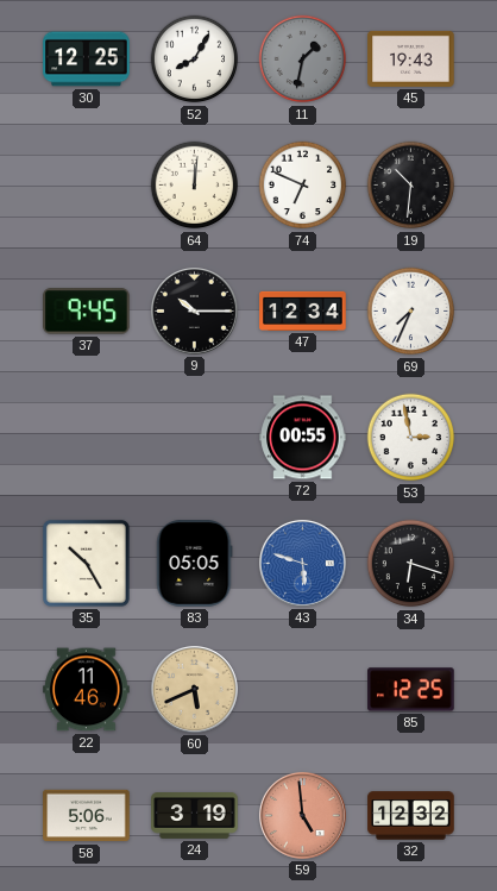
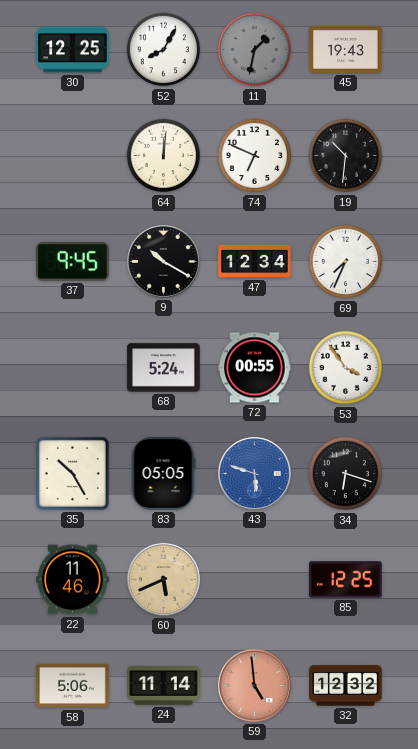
9: 10:15 -> 10:20 (164, 262)
68: none -> 5:24 (164, 368)
53: 2:58 -> 3:54 (346, 368)
24: 3:19 -> 11:14 (164, 686)
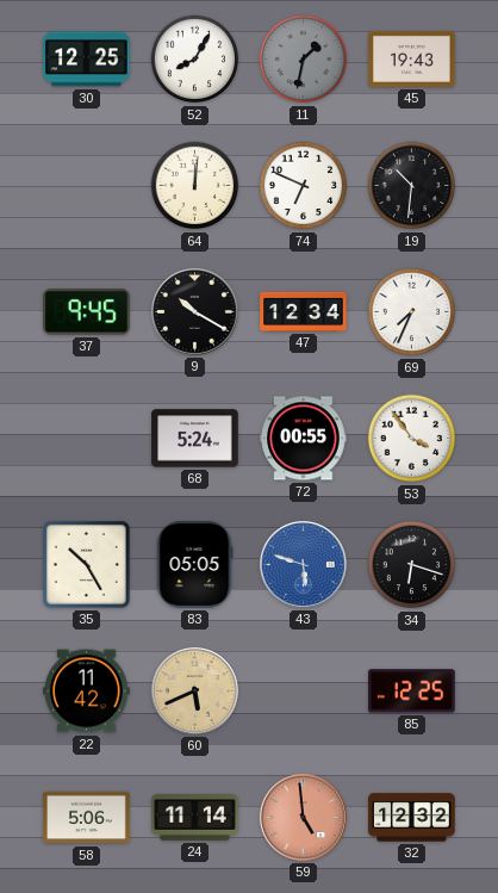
22: 11:46 -> 11:42 (87, 692)
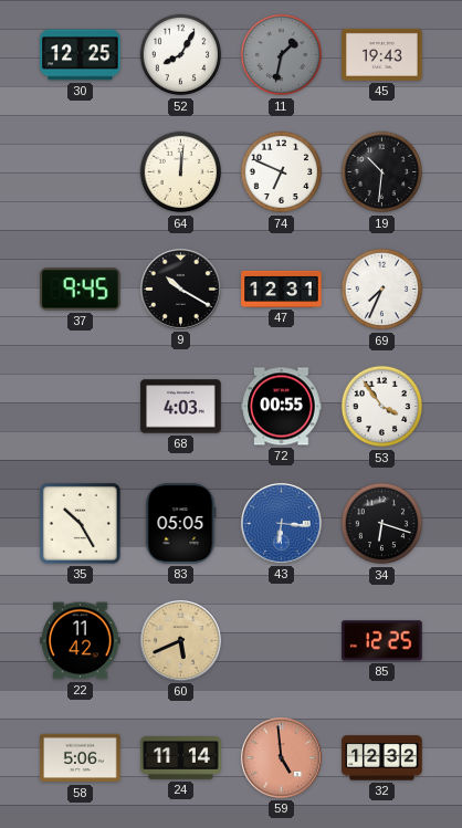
47: 12:34 -> 12:31 (282, 289)
68: 5:24 -> 4:03 (181, 407)
43: 5:48 -> 6:16 (282, 524)
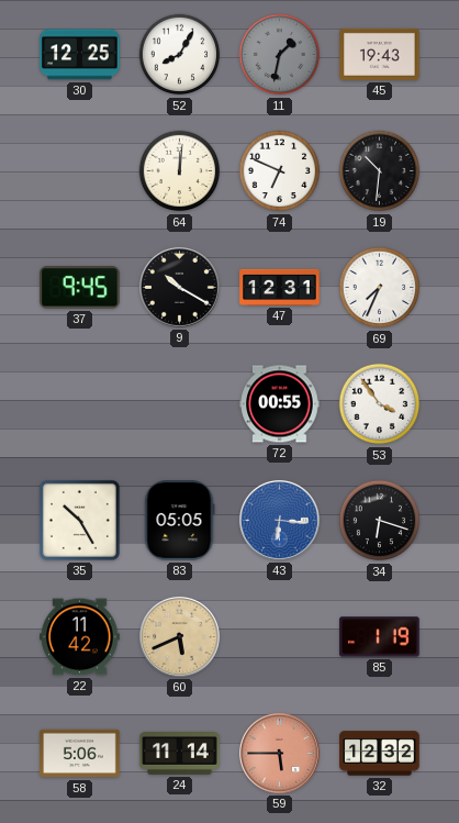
68: 4:03 -> none (181, 407)
85: 12:25 -> 1:19 (380, 637)
59: 4:59 -> 5:45 (280, 754)
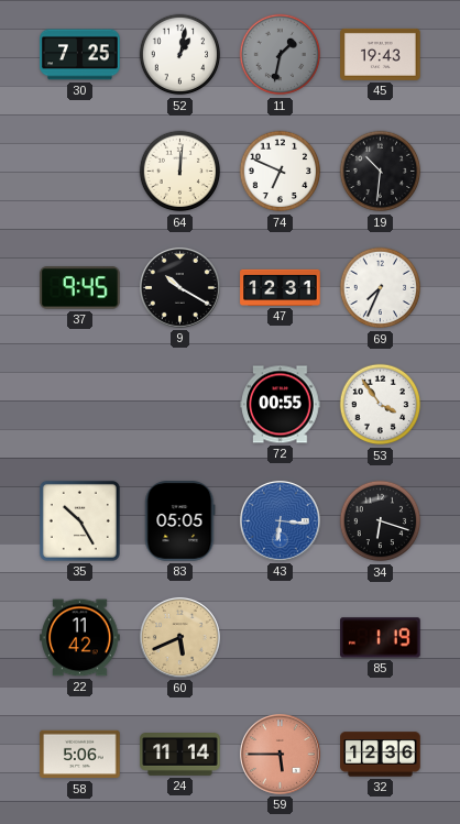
30: 12:25 -> 7:25 (80, 55)
52: 8:05 -> 1:02 (180, 55)
32: 12:32 -> 12:36 (381, 755)
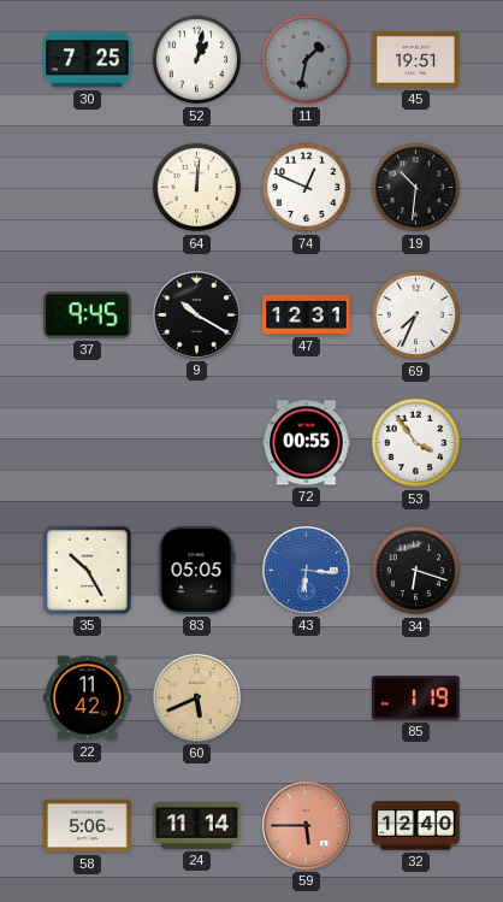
45: 19:43 -> 19:51 (416, 59)
74: 6:49 -> 12:49 (307, 188)
32: 12:36 -> 12:40 (416, 826)
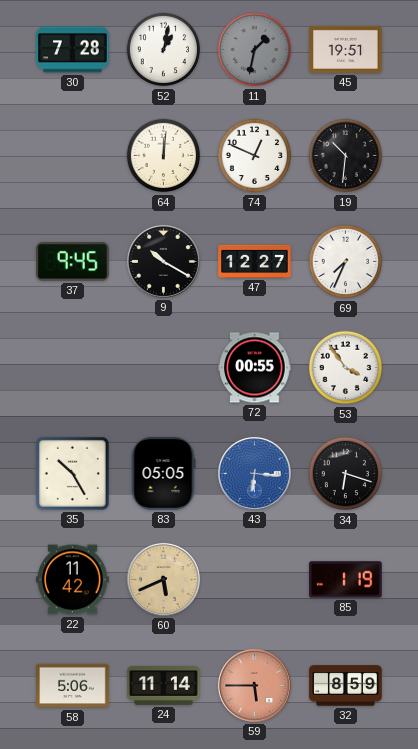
30: 7:25 -> 7:28 (73, 50)
47: 12:31 -> 12:27 (255, 261)
32: 12:40 -> 8:59 (346, 686)
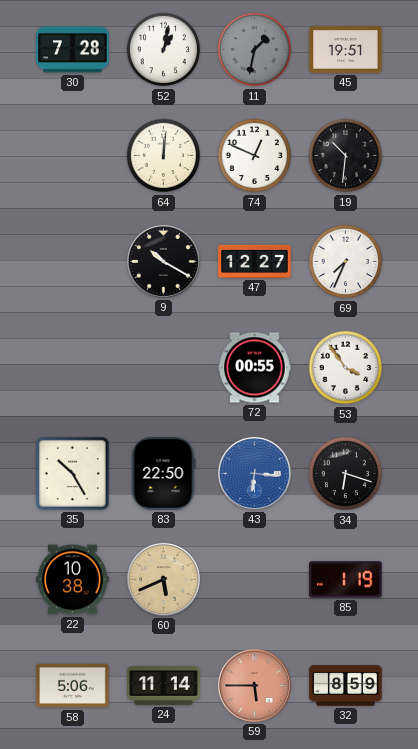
37: 9:45 -> none (73, 262)
83: 05:05 -> 22:50 (163, 474)
22: 11:42 -> 10:38 (73, 580)
